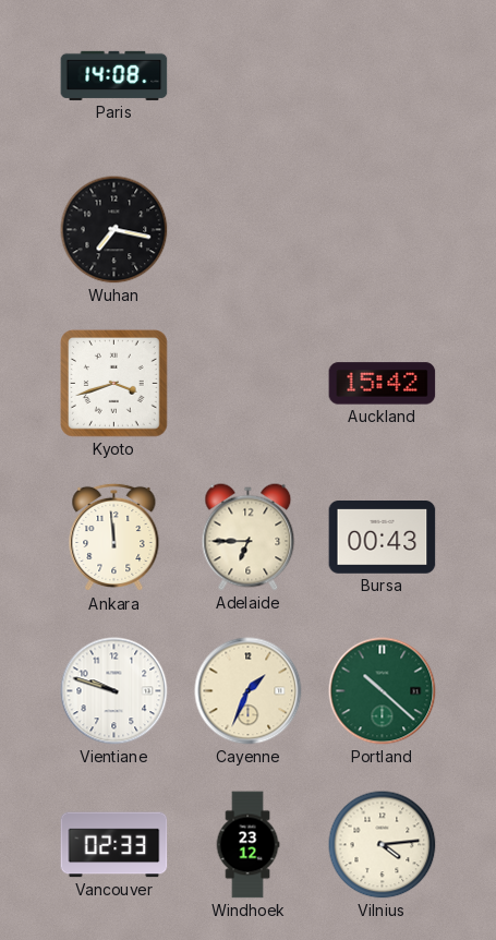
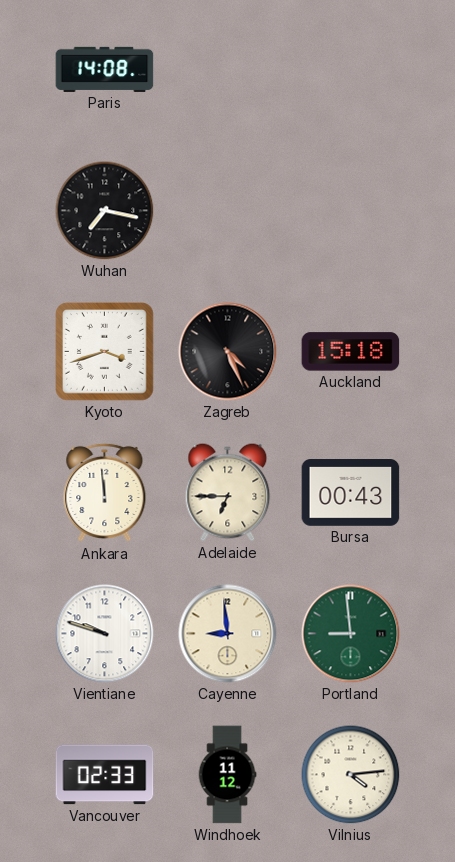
Zagreb: none -> 4:26 (228, 352)
Auckland: 15:42 -> 15:18 (351, 352)
Cayenne: 1:34 -> 8:59 (228, 634)
Portland: 10:22 -> 8:59 (351, 634)
Windhoek: 23:12 -> 11:12 (227, 775)
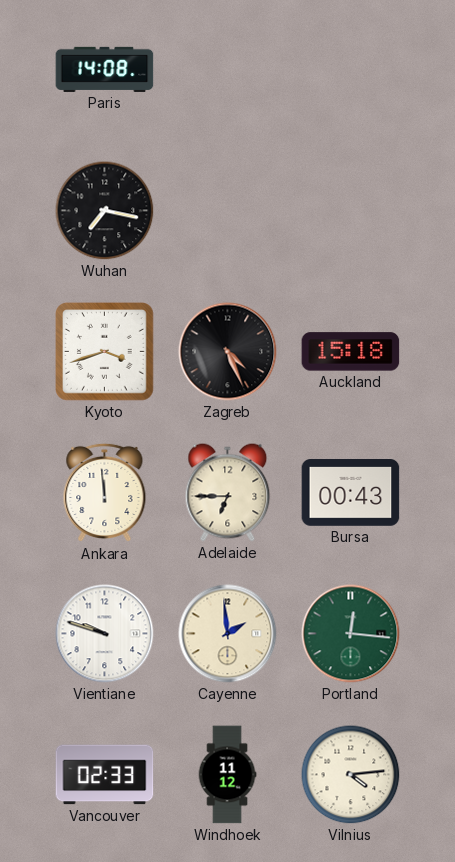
Cayenne: 8:59 -> 1:59 (228, 634)
Portland: 8:59 -> 12:16 (351, 634)
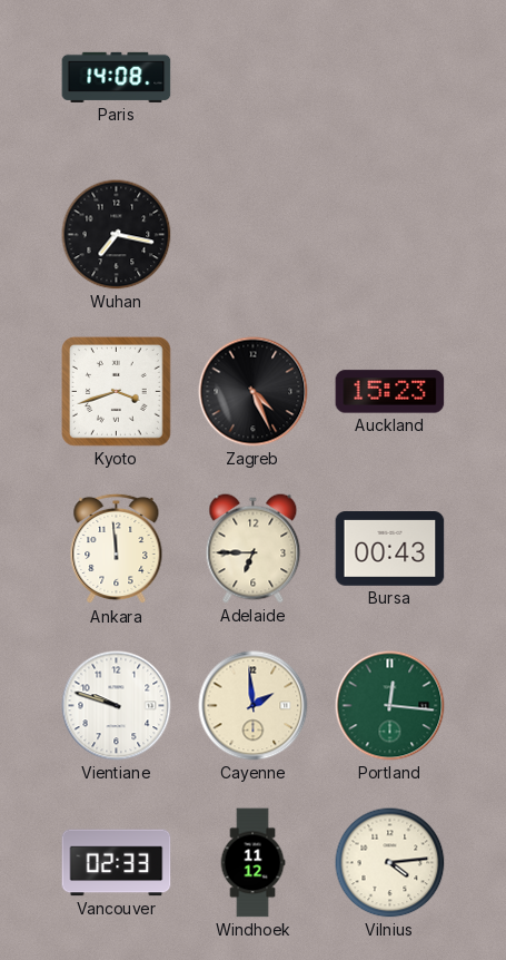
Auckland: 15:18 -> 15:23 (390, 392)
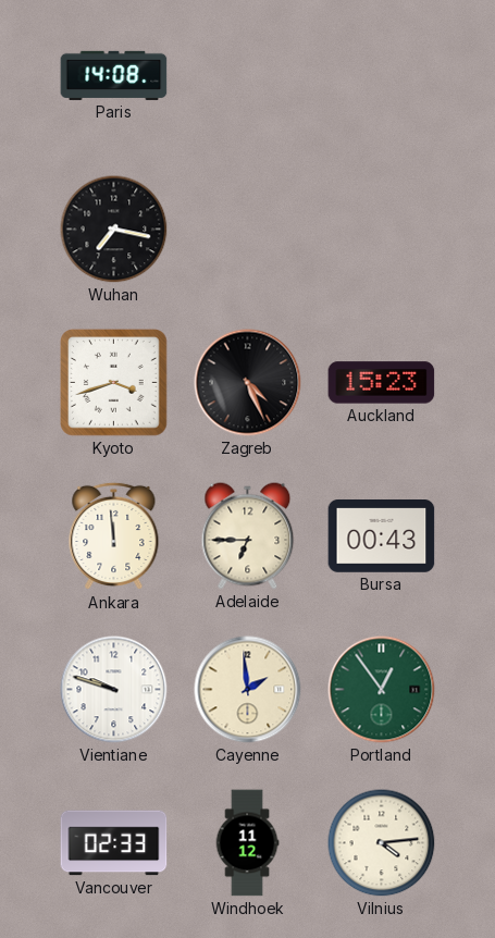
Portland: 12:16 -> 12:54 (382, 690)
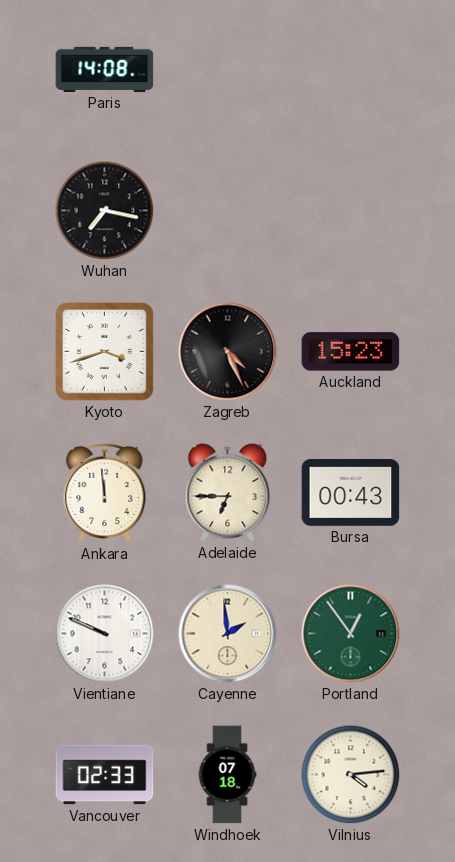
Vientiane: 9:48 -> 9:49 (105, 634)
Windhoek: 11:12 -> 07:18 (227, 775)
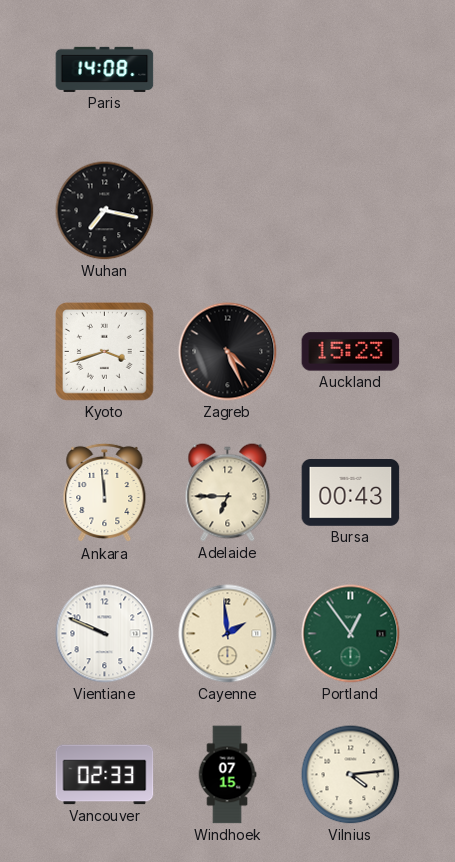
Windhoek: 07:18 -> 07:15 (227, 775)
